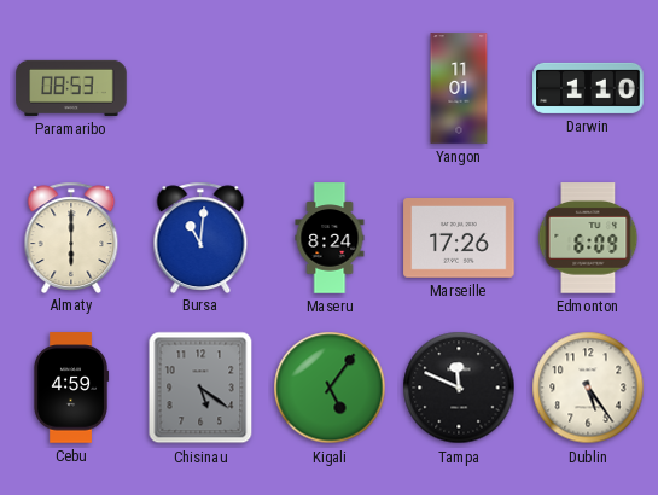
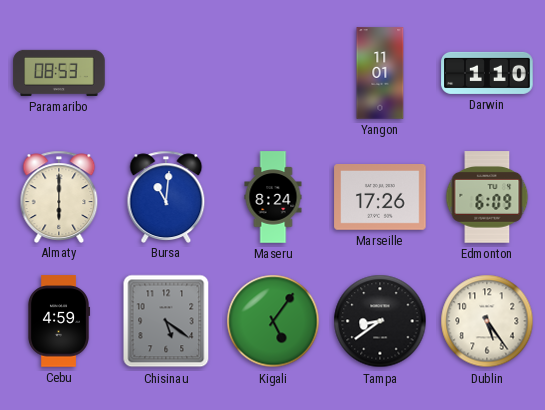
Tampa: 11:49 -> 8:39 (380, 321)
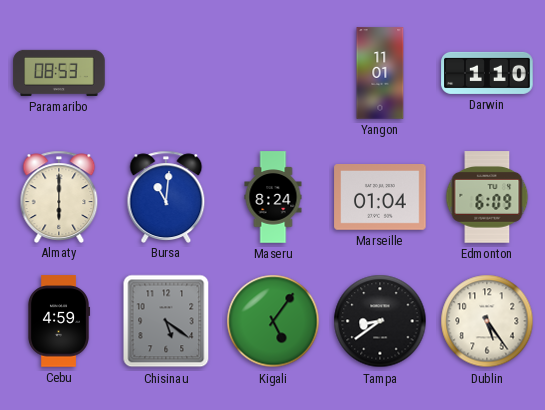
Marseille: 17:26 -> 01:04 (380, 198)
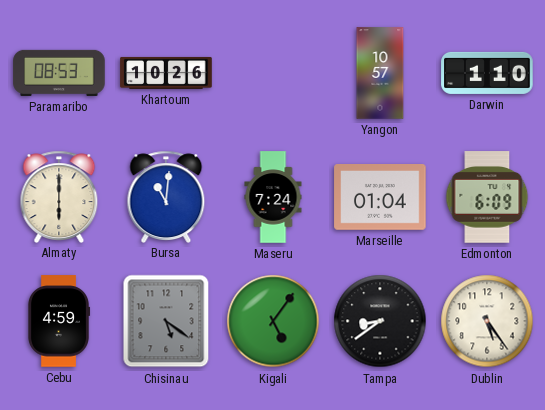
Khartoum: none -> 10:26 (166, 73)
Yangon: 11:01 -> 10:57 (380, 73)
Maseru: 8:24 -> 7:24 (273, 197)
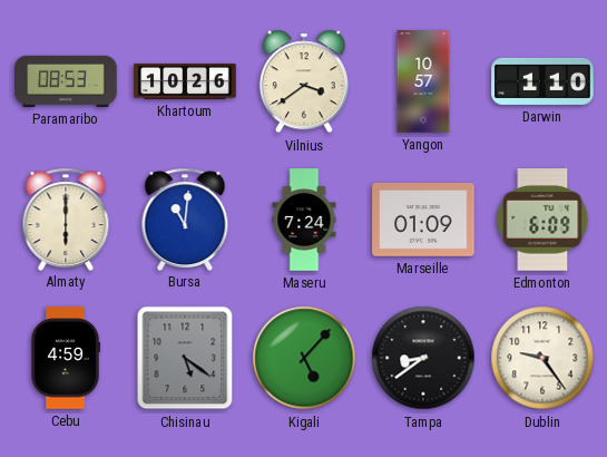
Vilnius: none -> 3:39 (304, 81)
Marseille: 01:04 -> 01:09 (423, 221)
Kigali: 5:06 -> 5:07 (304, 358)
Dublin: 5:24 -> 9:24 (542, 358)
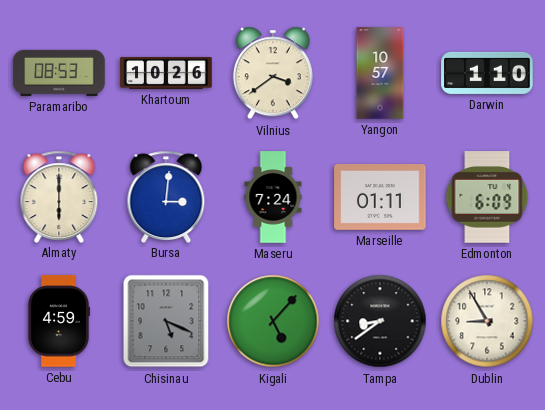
Bursa: 11:01 -> 3:01 (166, 196)
Marseille: 01:09 -> 01:11 (380, 198)
Chisinau: 5:21 -> 5:19 (166, 321)
Dublin: 9:24 -> 8:55 (487, 321)
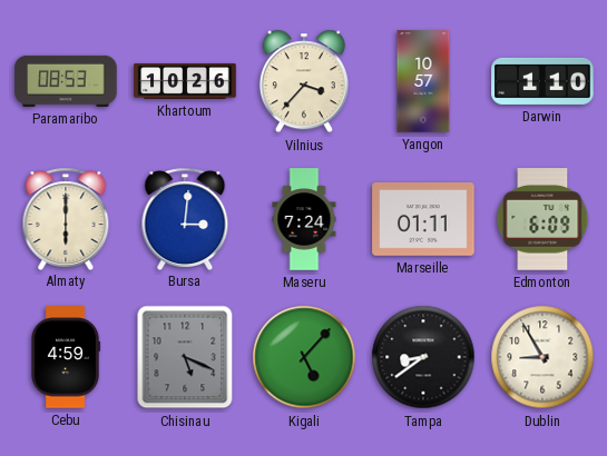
Vilnius: 3:39 -> 3:37 (304, 81)
